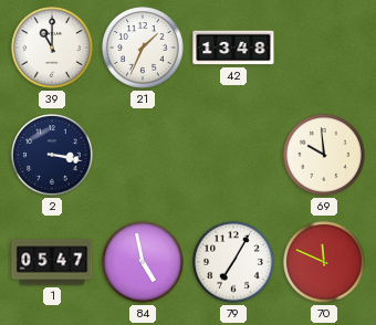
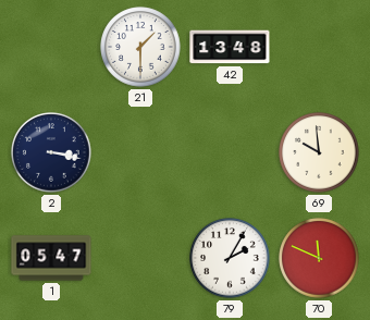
39: 11:00 -> none (52, 48)
21: 1:34 -> 1:30 (140, 47)
84: 4:58 -> none (143, 262)
79: 7:05 -> 2:05 (230, 258)
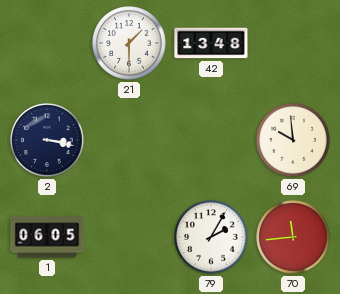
1: 05:47 -> 06:05 (47, 237)
70: 11:49 -> 11:44 (293, 237)
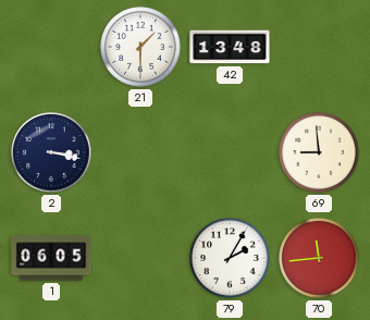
69: 9:59 -> 8:59 (319, 152)
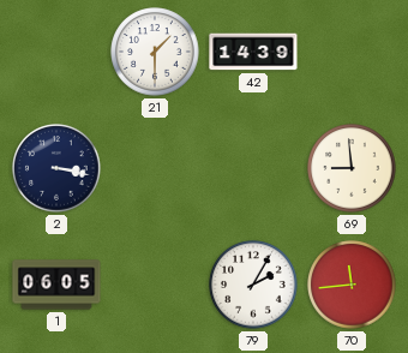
42: 13:48 -> 14:39 (253, 52)
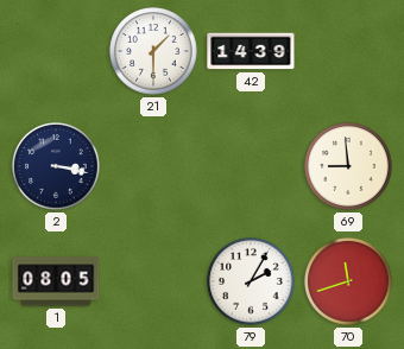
1: 06:05 -> 08:05 (56, 281)
70: 11:44 -> 11:42 (348, 281)
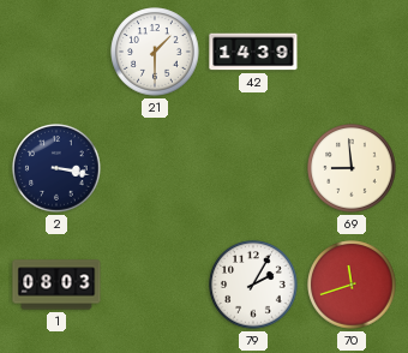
1: 08:05 -> 08:03 (56, 285)
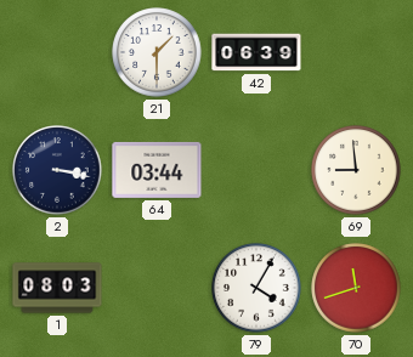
42: 14:39 -> 06:39 (256, 52)
64: none -> 03:44 (157, 170)
79: 2:05 -> 4:05 (256, 288)
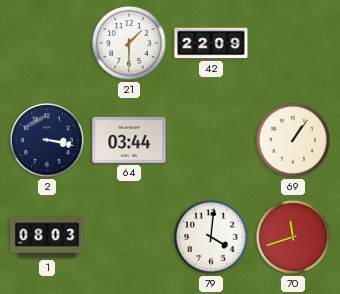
42: 06:39 -> 22:09 (211, 43)
69: 8:59 -> 1:06 (293, 140)
79: 4:05 -> 4:01 (211, 237)
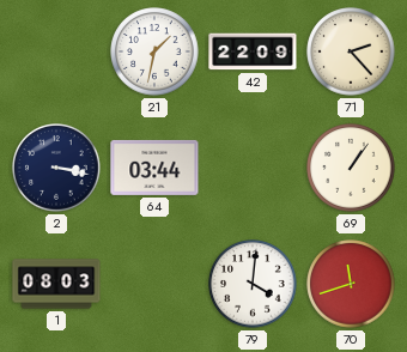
21: 1:30 -> 1:32 (154, 51)
71: none -> 2:23 (351, 51)
